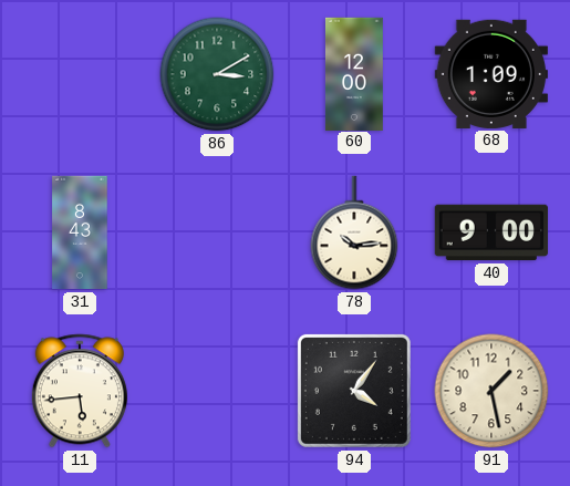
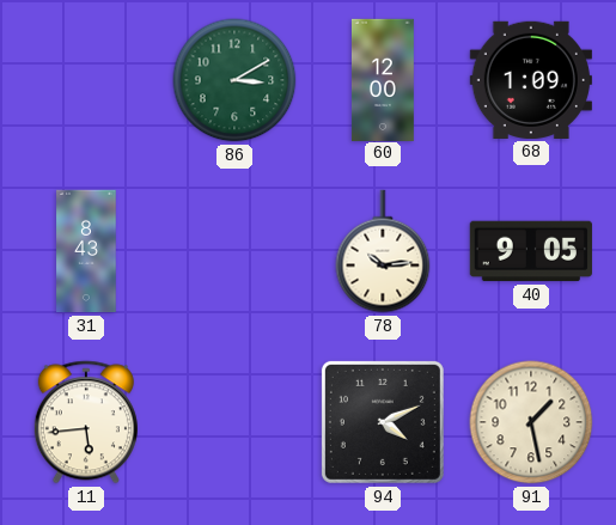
40: 9:00 -> 9:05 (531, 251)
94: 4:06 -> 4:11 (383, 422)
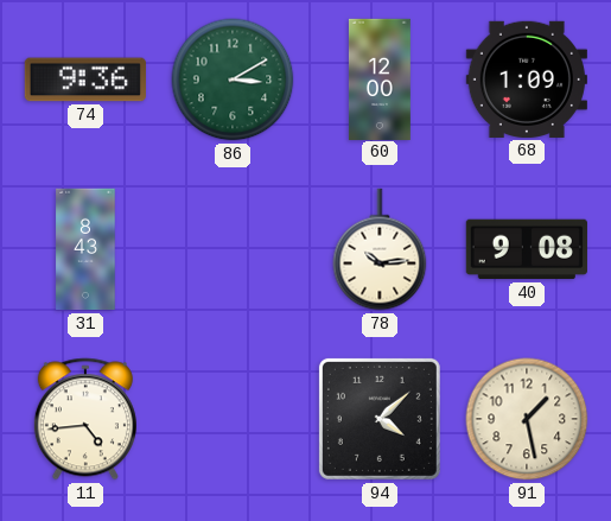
74: none -> 9:36 (85, 80)
40: 9:05 -> 9:08 (527, 249)
11: 5:44 -> 4:44 (85, 419)
94: 4:11 -> 4:08 (380, 419)
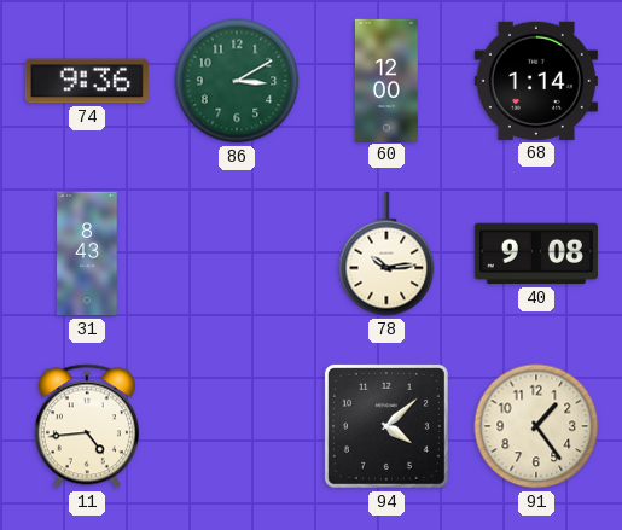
68: 1:09 -> 1:14 (536, 81)
91: 1:28 -> 1:24 (536, 426)
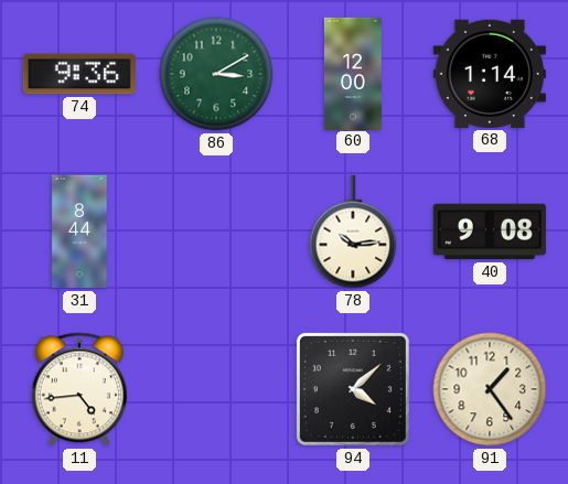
31: 8:43 -> 8:44 (79, 232)
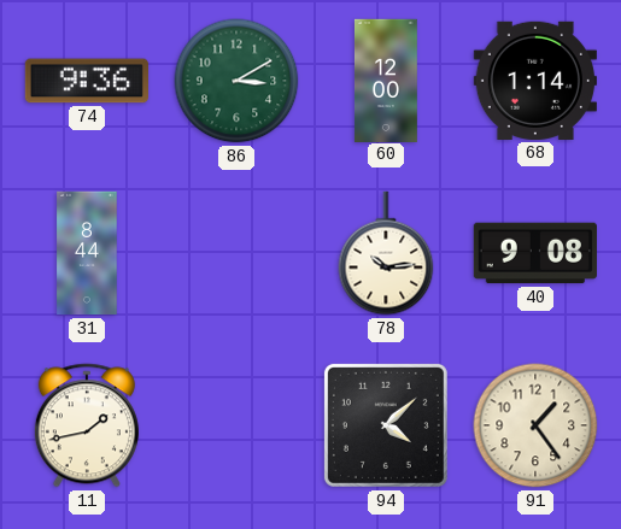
11: 4:44 -> 1:43 (87, 425)
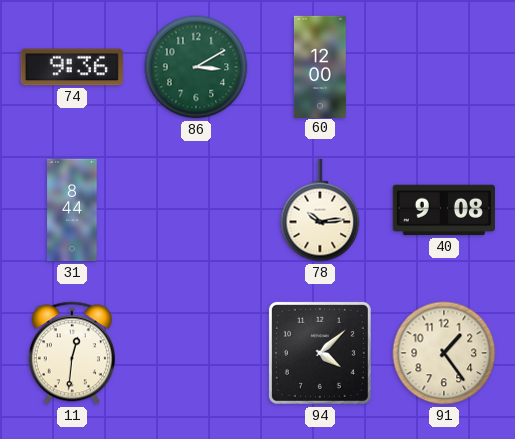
68: 1:14 -> none (535, 81)
11: 1:43 -> 12:31 (72, 353)
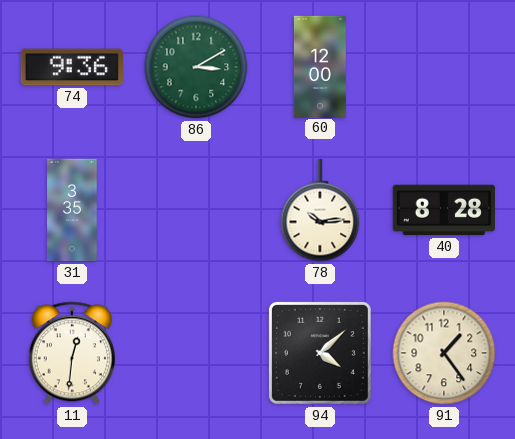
31: 8:44 -> 3:35 (72, 210)
40: 9:08 -> 8:28 (444, 210)
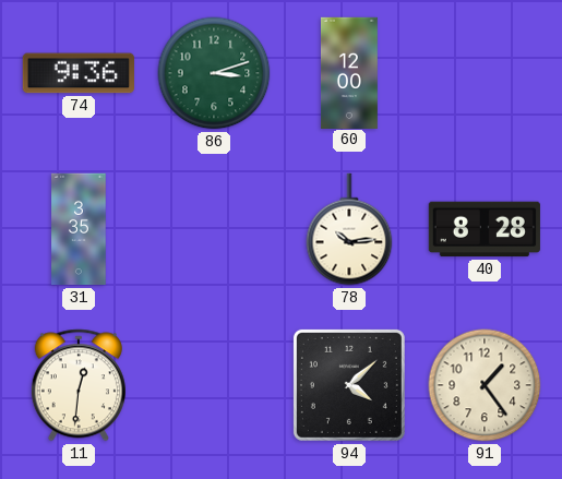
86: 3:10 -> 3:12 (214, 73)
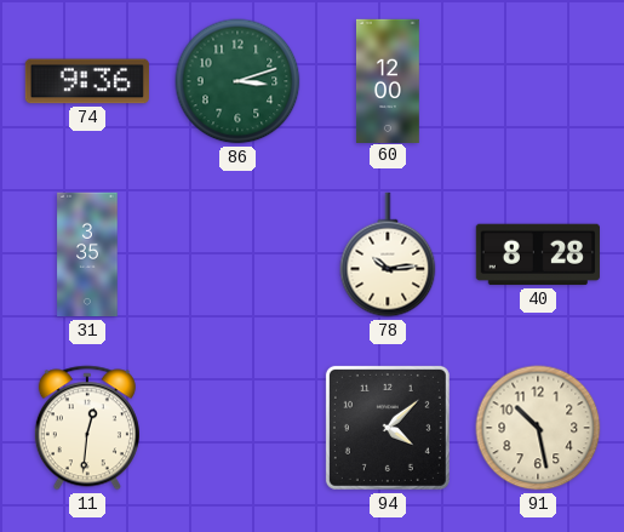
91: 1:24 -> 10:28 (538, 428)
